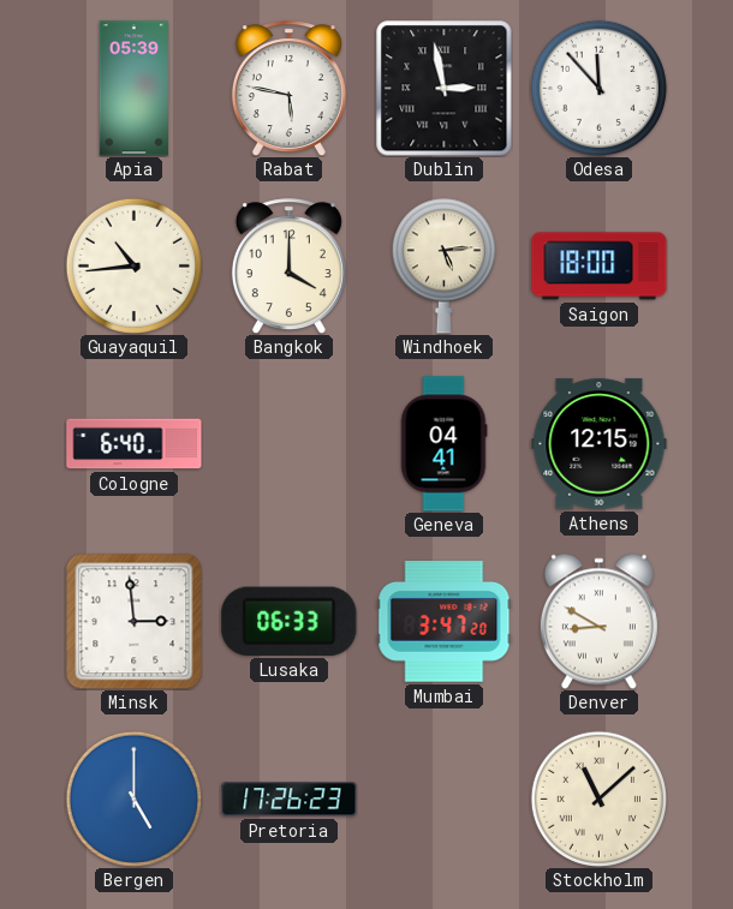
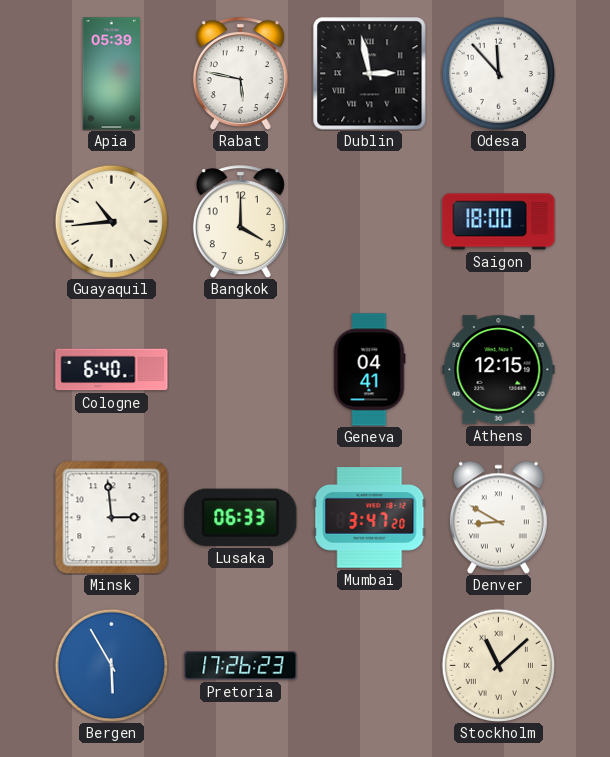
Windhoek: 5:14 -> none (443, 265)
Bergen: 5:00 -> 5:55 (111, 665)
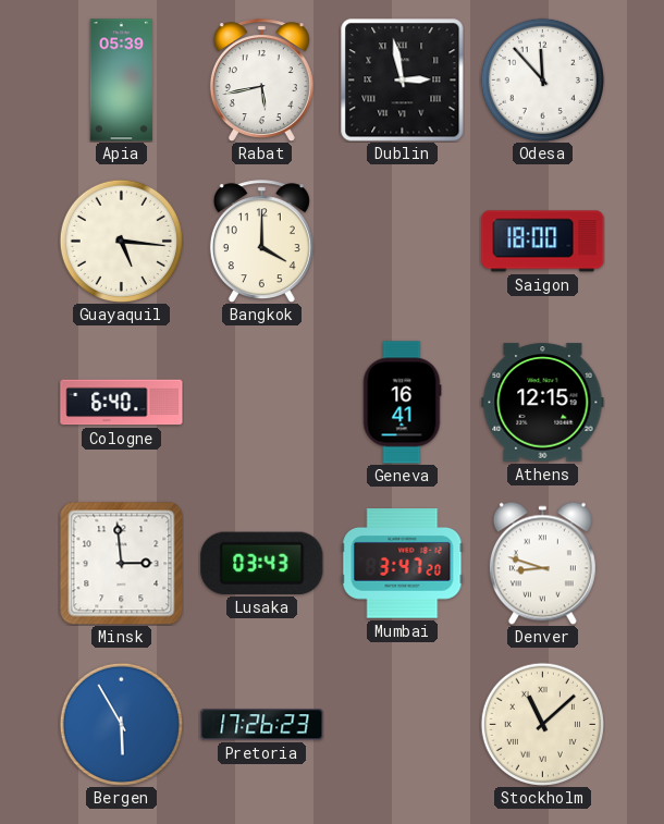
Rabat: 5:47 -> 5:43 (261, 81)
Guayaquil: 10:44 -> 5:16 (121, 241)
Geneva: 04:41 -> 16:41 (402, 403)
Lusaka: 06:33 -> 03:43 (262, 563)
Denver: 8:50 -> 8:48 (542, 563)
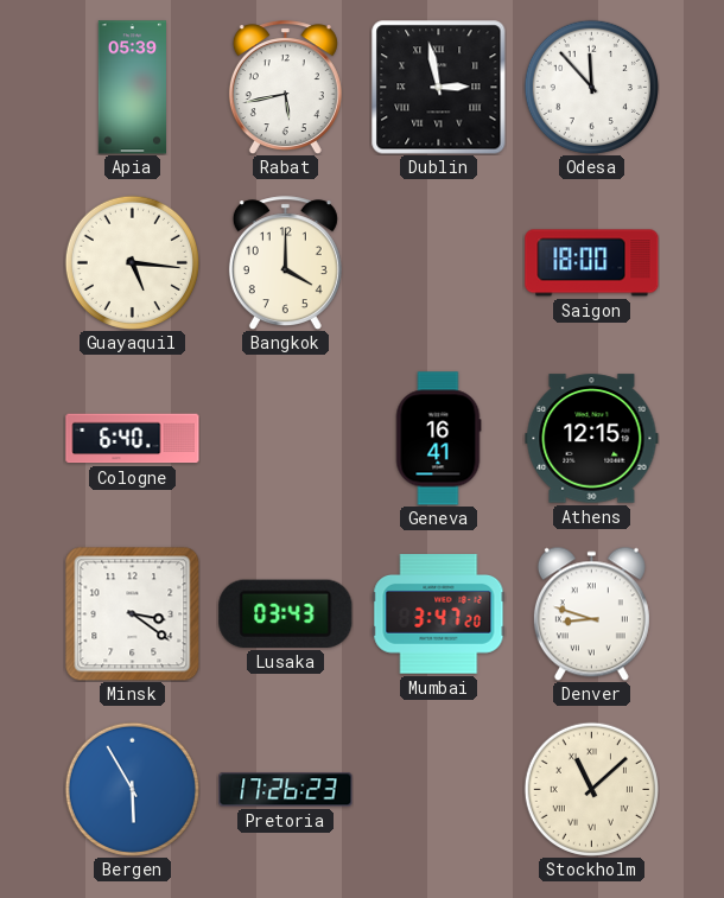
Minsk: 2:59 -> 3:21 (132, 613)
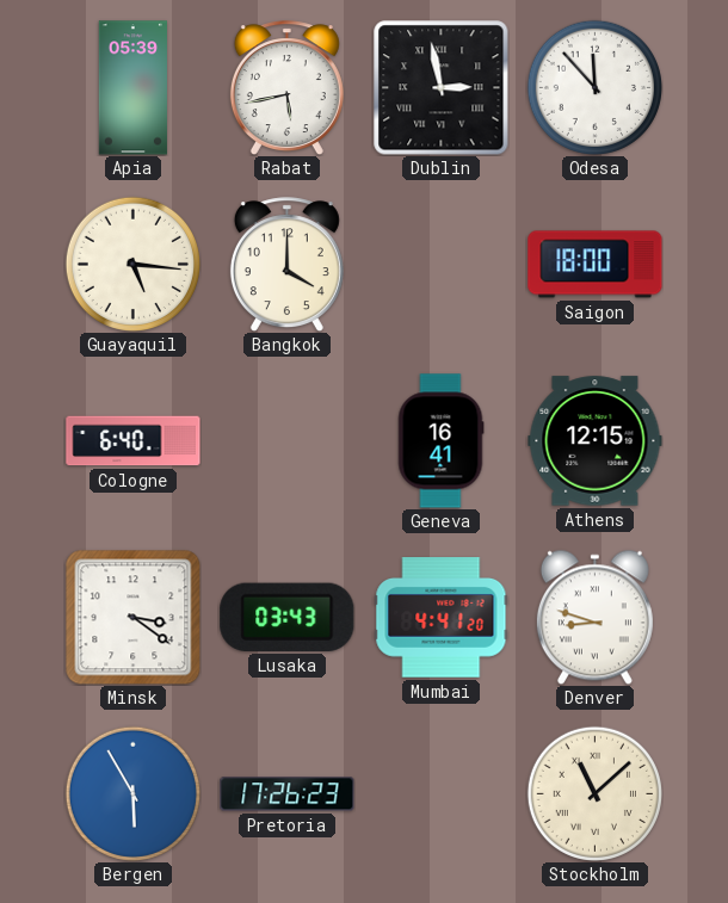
Mumbai: 3:47 -> 4:41 (442, 618)
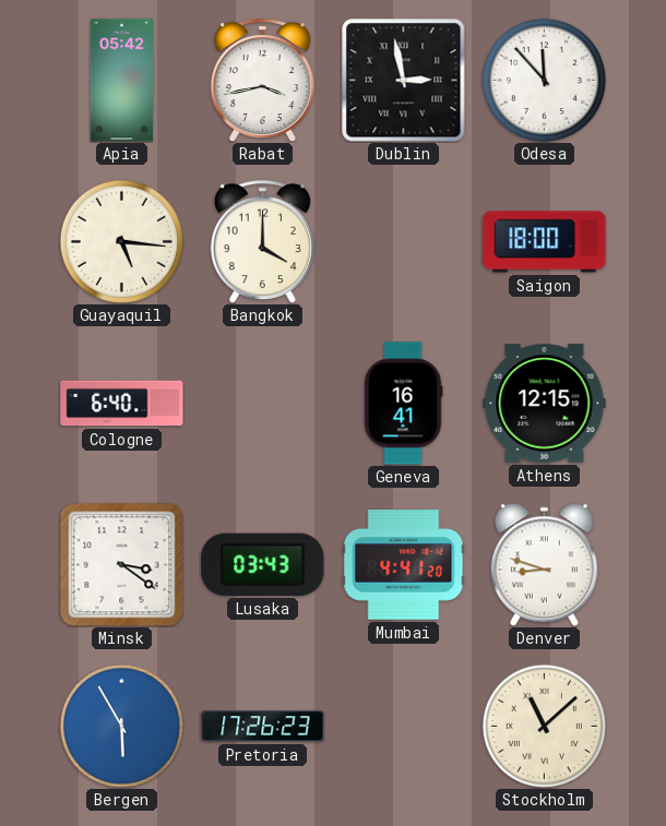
Apia: 05:39 -> 05:42 (121, 81)
Rabat: 5:43 -> 3:43 (262, 81)
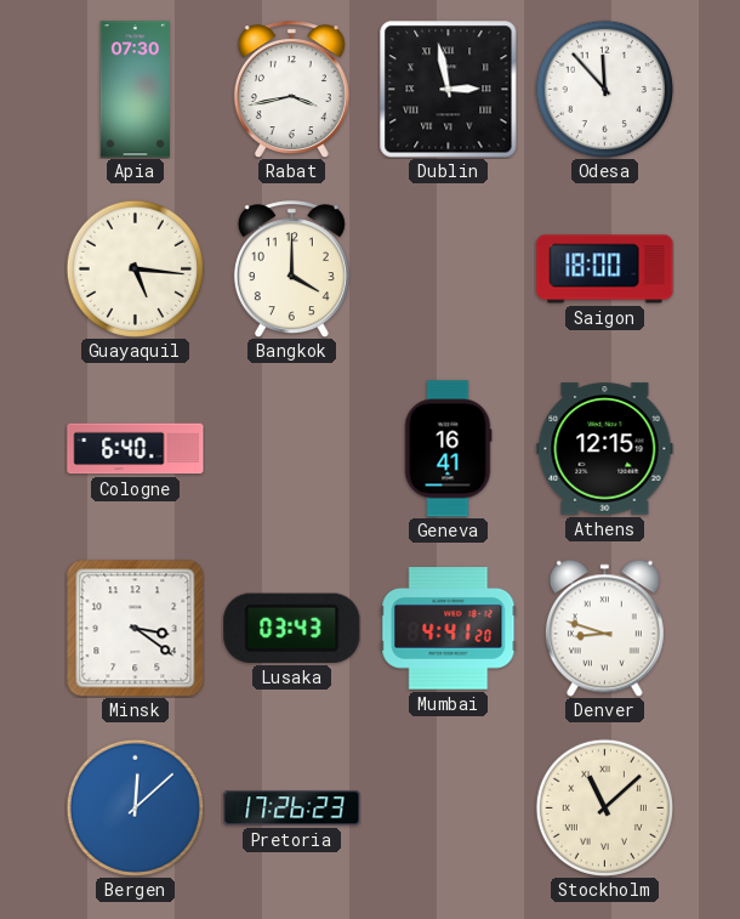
Apia: 05:42 -> 07:30 (135, 90)
Bergen: 5:55 -> 12:08 (135, 807)
